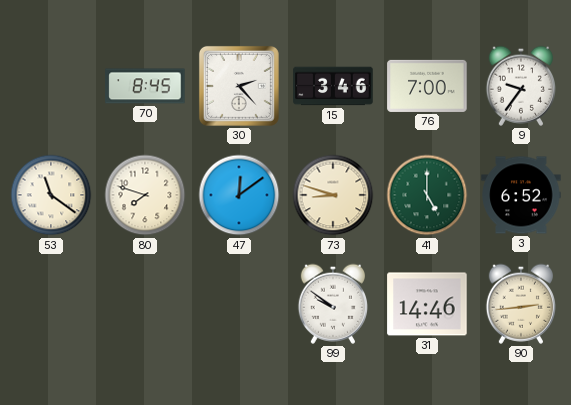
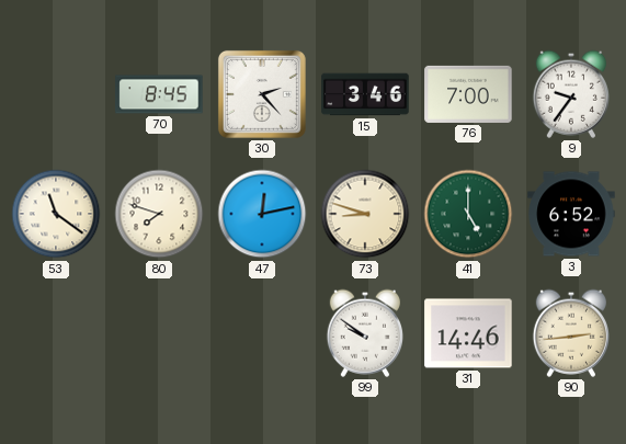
47: 12:09 -> 12:13 (262, 214)
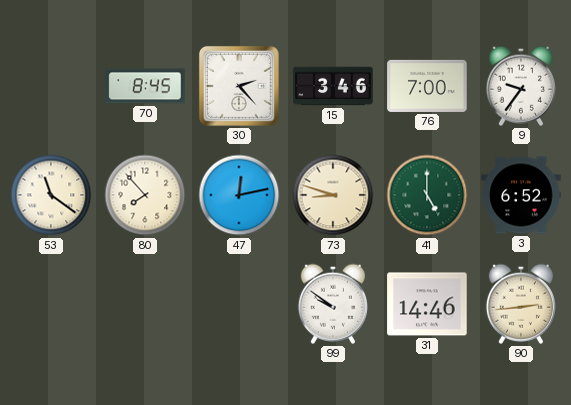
80: 7:48 -> 7:53 (145, 195)
